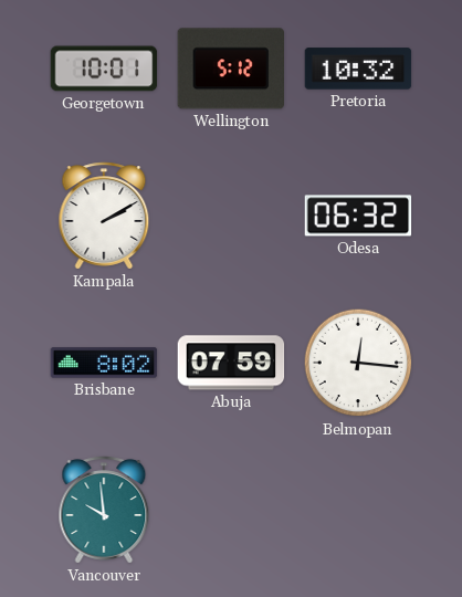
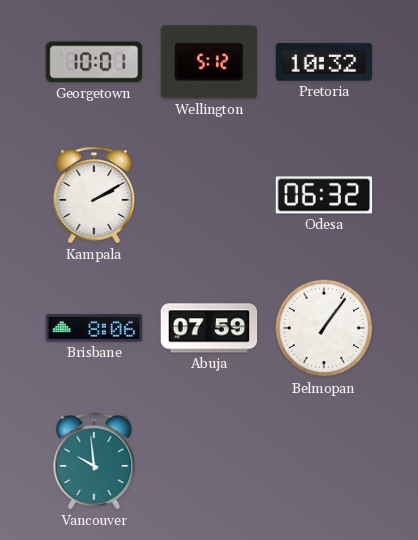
Brisbane: 8:02 -> 8:06 (94, 328)
Belmopan: 12:16 -> 1:06 (324, 328)
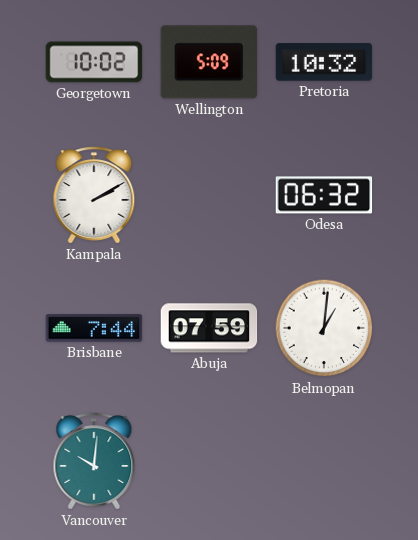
Georgetown: 10:01 -> 10:02 (94, 62)
Wellington: 5:12 -> 5:09 (208, 62)
Brisbane: 8:06 -> 7:44 (94, 328)
Belmopan: 1:06 -> 1:01 (324, 328)
Vancouver: 9:59 -> 10:01 (94, 461)
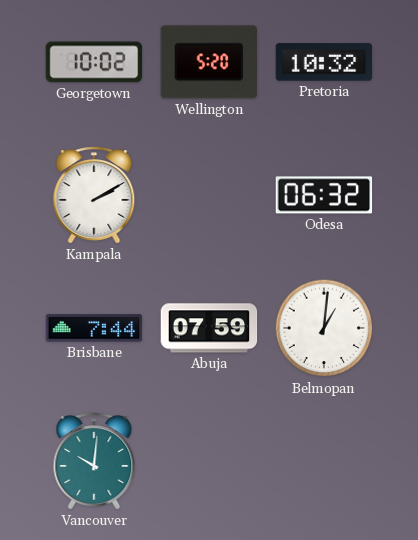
Wellington: 5:09 -> 5:20 (208, 62)
